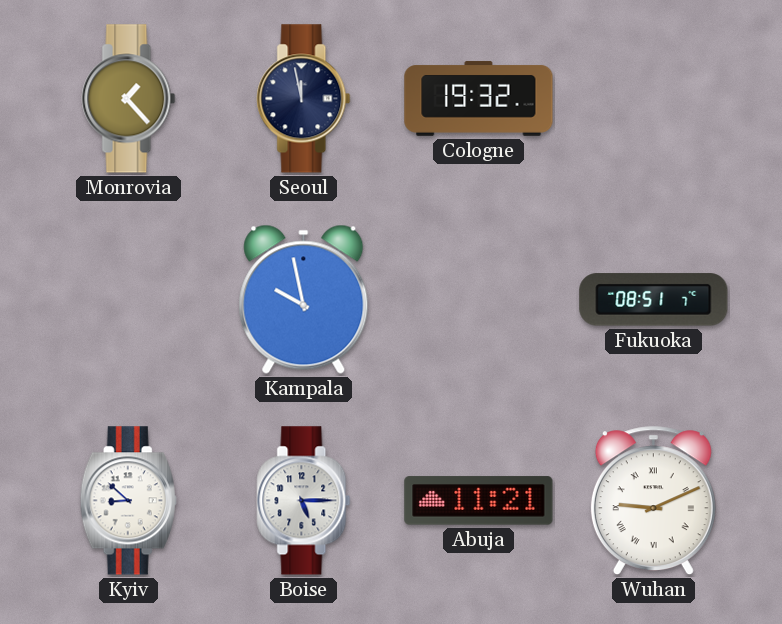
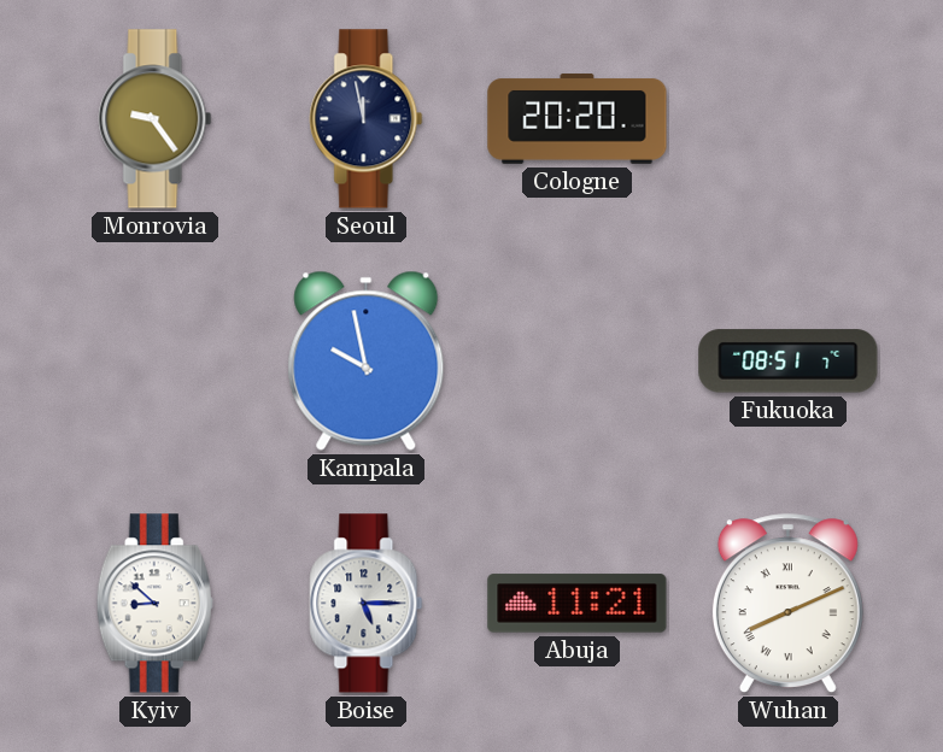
Monrovia: 1:23 -> 9:24 (156, 119)
Cologne: 19:32 -> 20:20 (578, 119)
Wuhan: 9:11 -> 8:11 (787, 604)
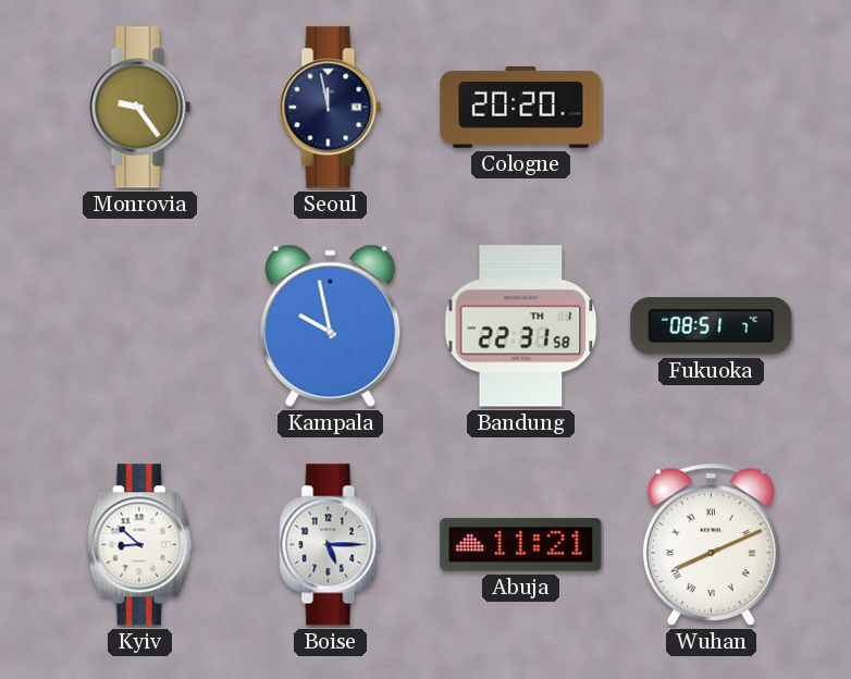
Bandung: none -> 22:31 (521, 326)
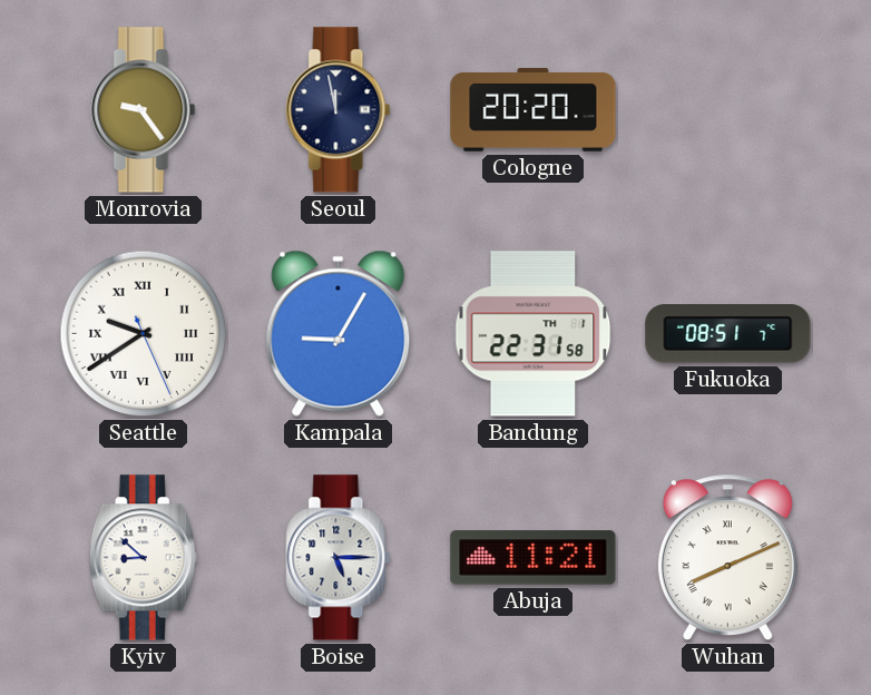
Seattle: none -> 9:39 (144, 334)
Kampala: 9:58 -> 9:05 (339, 333)
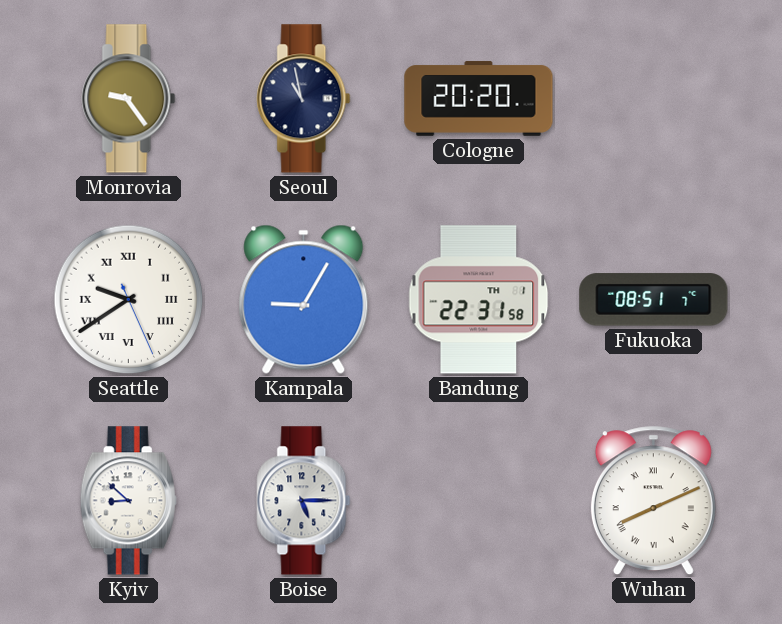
Seoul: 11:58 -> 10:58 (304, 99)
Abuja: 11:21 -> none (534, 558)
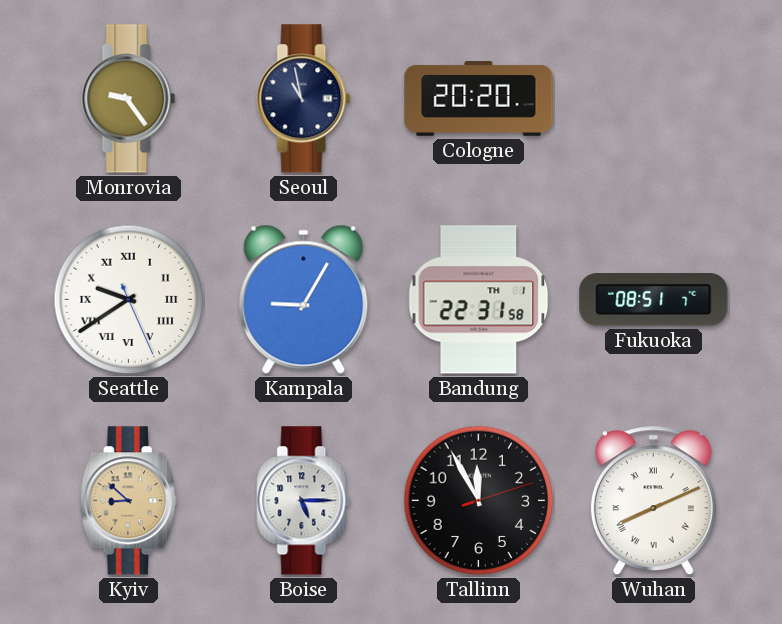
Kyiv dial: white -> champagne (128, 501)
Tallinn: none -> 11:55 (479, 501)
